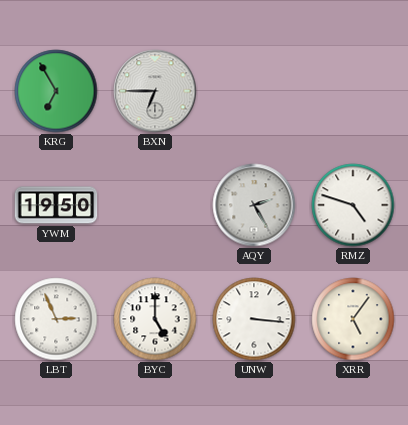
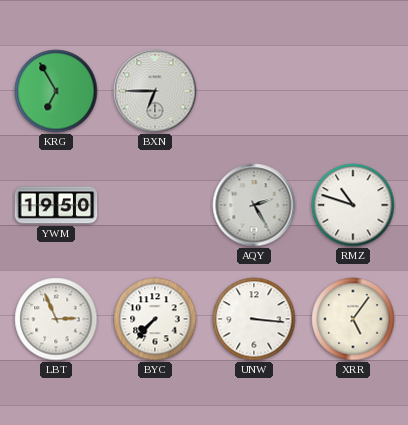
RMZ: 4:48 -> 10:48 (353, 205)
BYC: 5:00 -> 7:37 (155, 319)
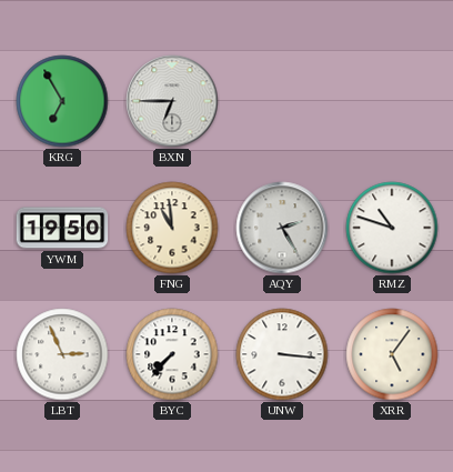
FNG: none -> 10:59 (172, 228)
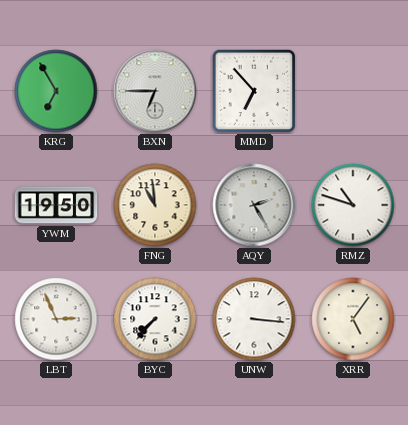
MMD: none -> 6:53 (254, 91)
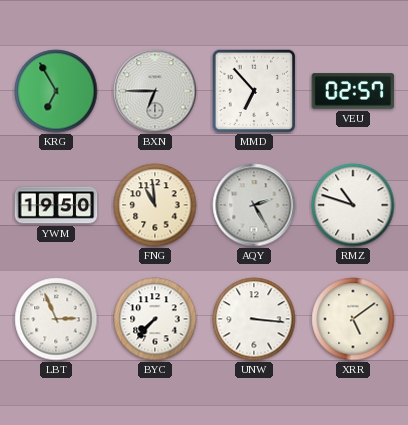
VEU: none -> 02:57 (353, 91)
XRR: 5:06 -> 5:09 (353, 319)
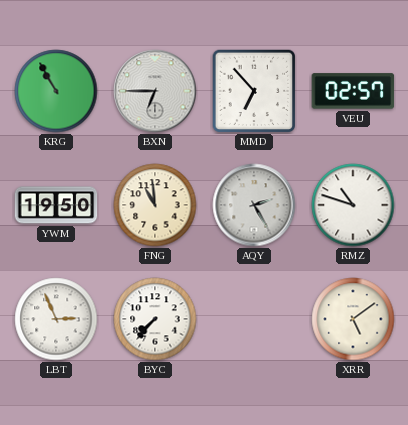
KRG: 6:55 -> 10:55 (56, 91)
UNW: 3:16 -> none (254, 319)
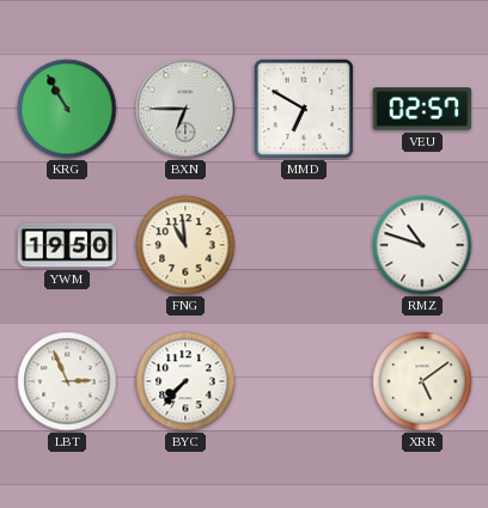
MMD: 6:53 -> 6:50 (304, 109)
AQY: 2:25 -> none (254, 205)
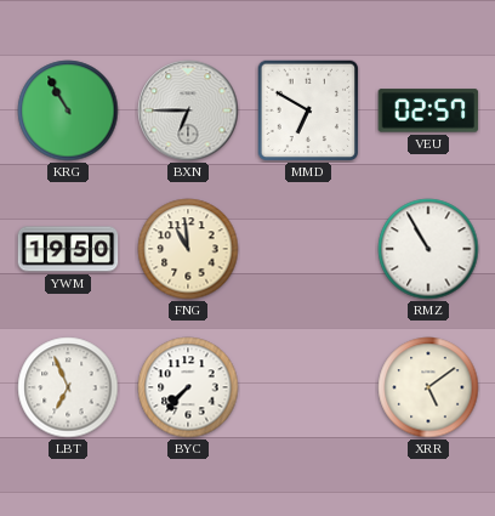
RMZ: 10:48 -> 10:55 (428, 249)
LBT: 2:56 -> 6:56 (68, 387)
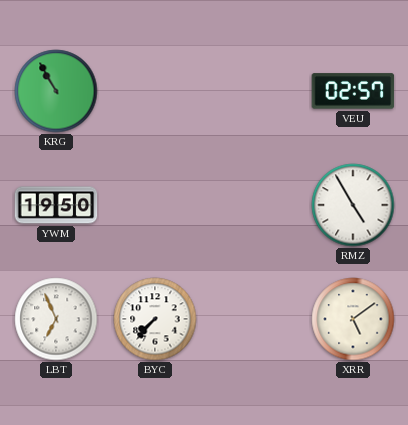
BXN: 6:45 -> none (188, 110)
MMD: 6:50 -> none (308, 110)
FNG: 10:59 -> none (188, 249)
RMZ: 10:55 -> 4:55 (353, 205)
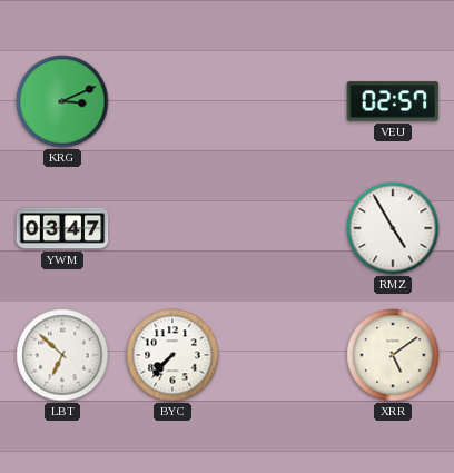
KRG: 10:55 -> 3:11 (62, 101)
YWM: 19:50 -> 03:47 (62, 228)
LBT: 6:56 -> 6:52 (62, 355)
